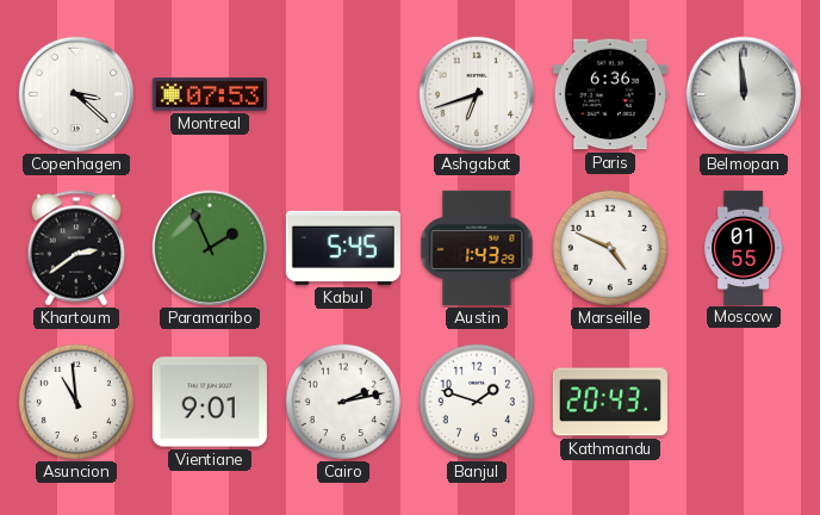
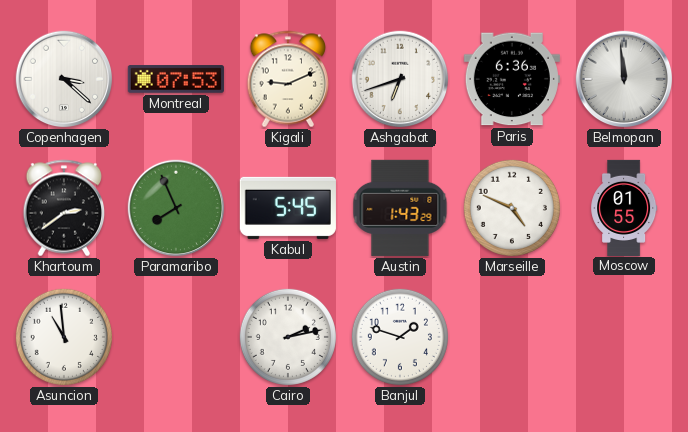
Kigali: none -> 9:11 (288, 79)
Paramaribo: 1:56 -> 7:56 (176, 208)
Vientiane: 9:01 -> none (210, 402)
Kathmandu: 20:43 -> none (610, 402)
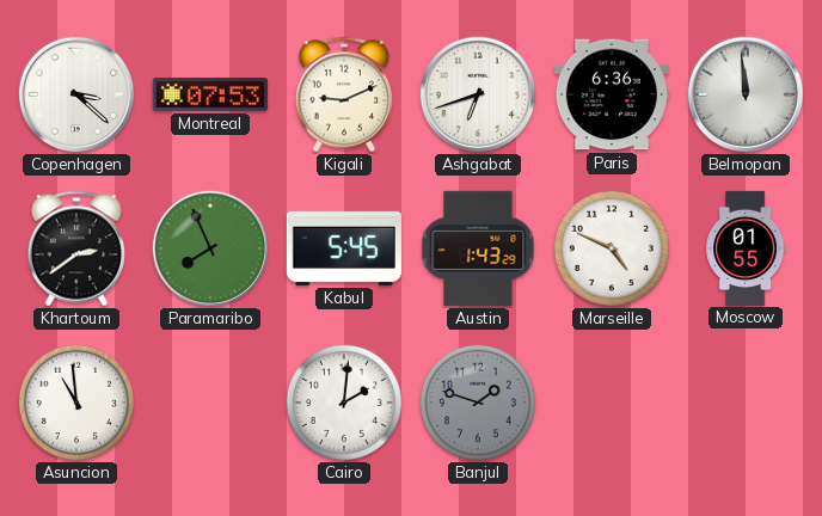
Cairo: 2:13 -> 2:01 (344, 403)
Banjul dial: white -> grey (478, 403)
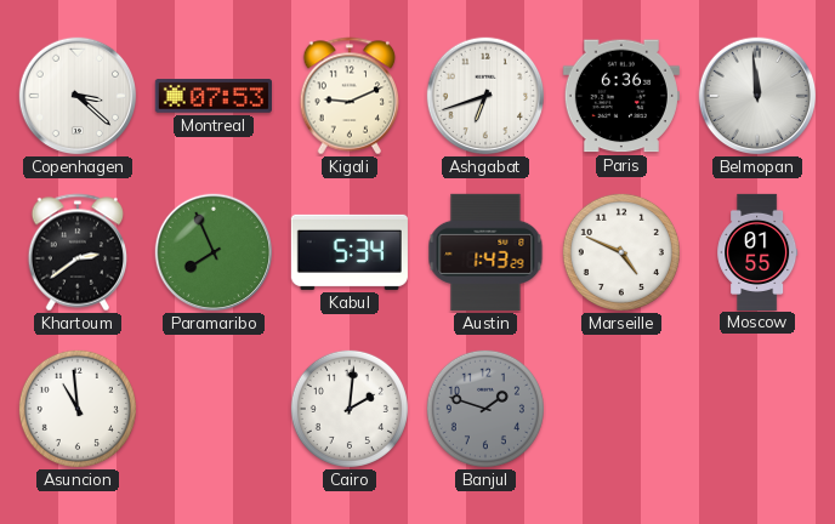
Kabul: 5:45 -> 5:34 (350, 252)
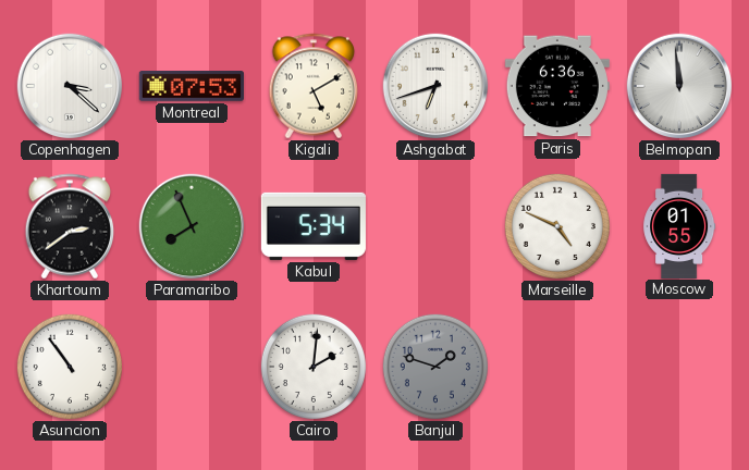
Kigali: 9:11 -> 5:10 (314, 86)
Austin: 1:43 -> none (485, 252)
Asuncion: 10:59 -> 10:54 (70, 367)
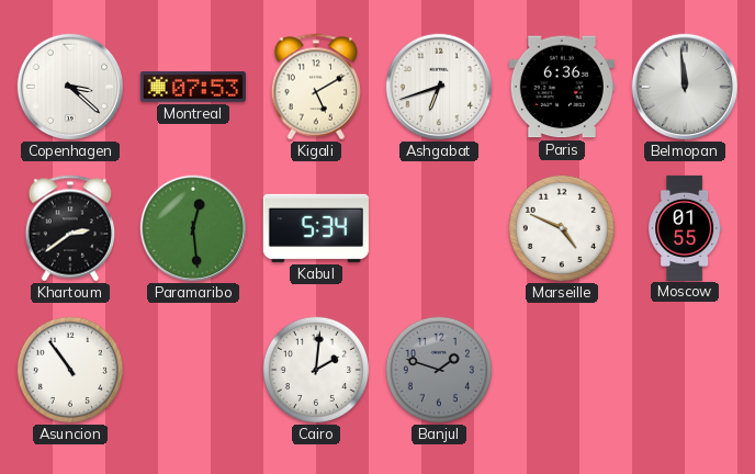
Paramaribo: 7:56 -> 12:29 (193, 228)
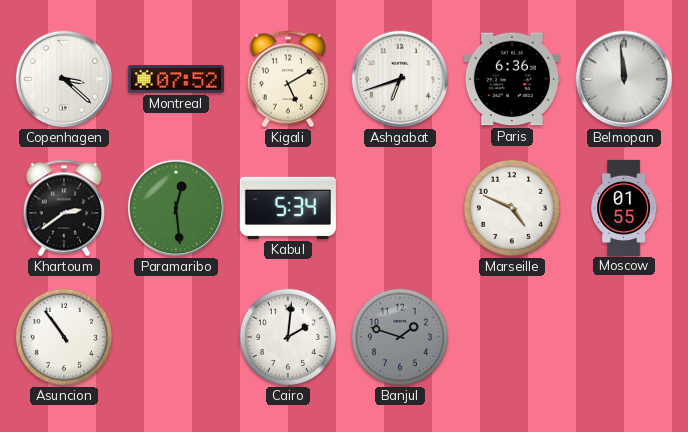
Montreal: 07:53 -> 07:52 (176, 79)
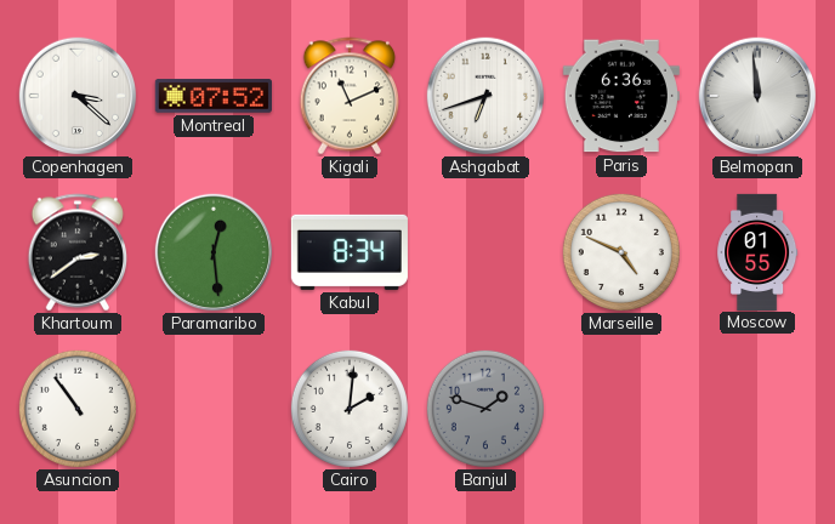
Kigali: 5:10 -> 11:11 (350, 96)
Kabul: 5:34 -> 8:34 (350, 252)
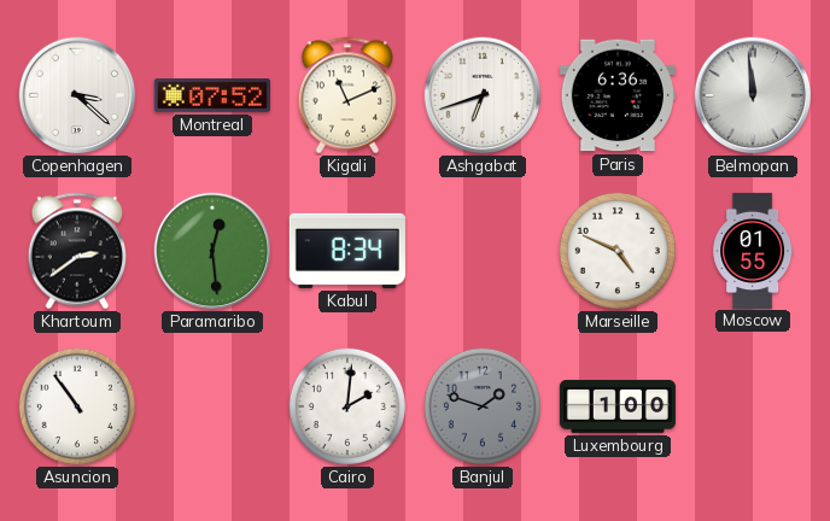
Luxembourg: none -> 1:00 (616, 408)
